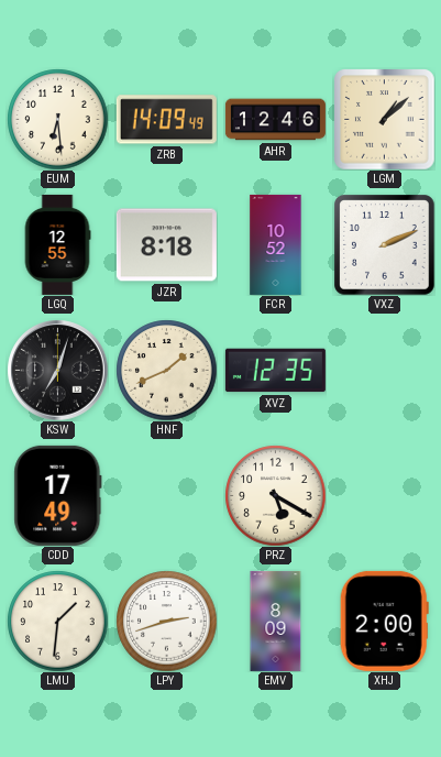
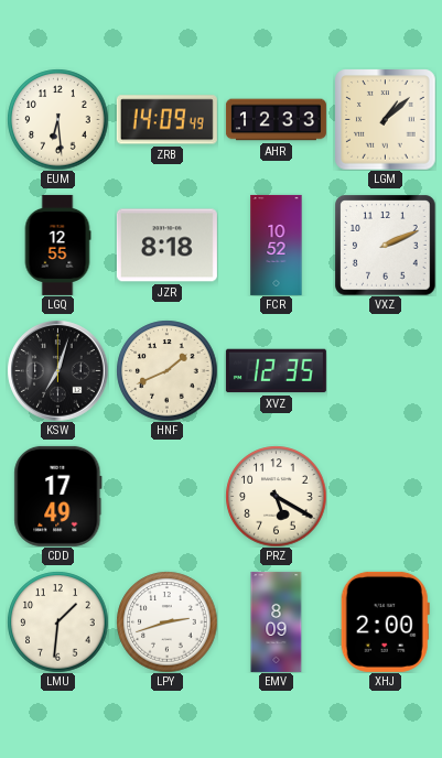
AHR: 12:46 -> 12:33 (276, 120)
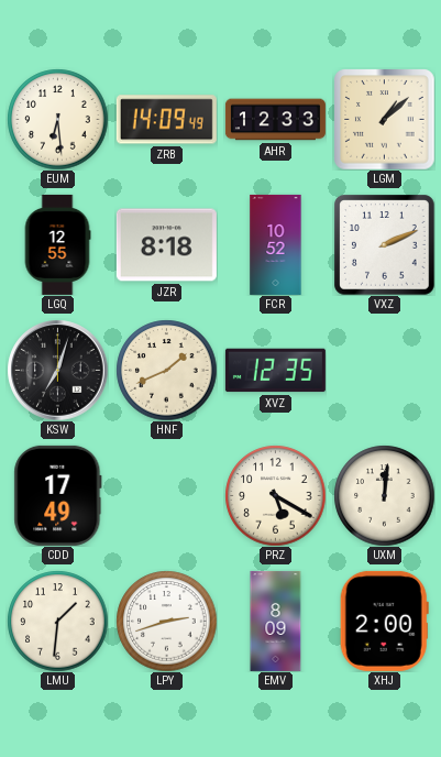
UXM: none -> 12:01 (384, 495)
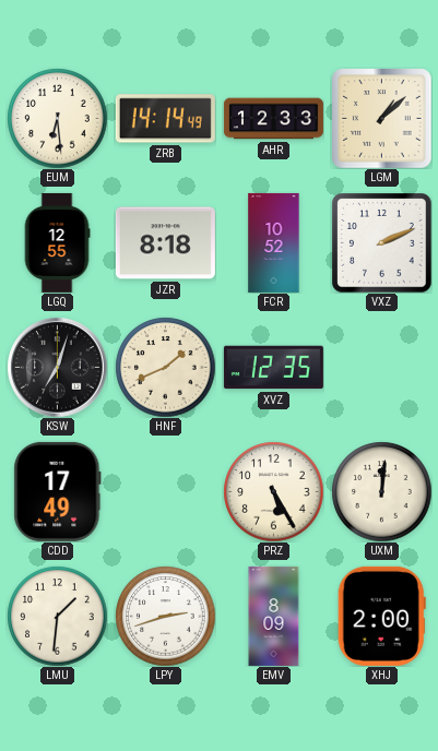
ZRB: 14:09 -> 14:14 (165, 119)
PRZ: 5:20 -> 5:25 (273, 491)
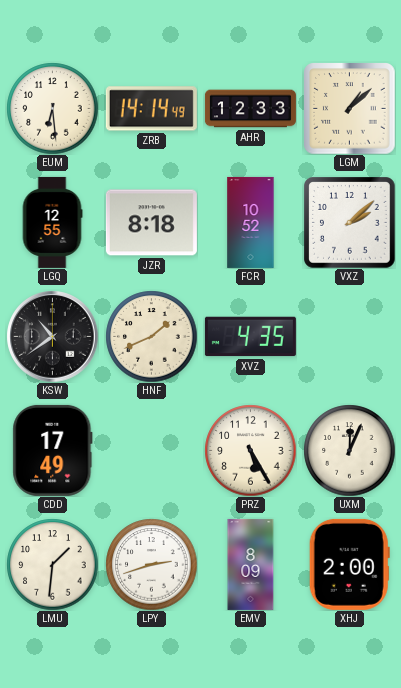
VXZ: 2:11 -> 2:08 (349, 222)
KSW: 7:03 -> 10:39 (52, 336)
XVZ: 12:35 -> 4:35 (250, 337)
UXM: 12:01 -> 12:04 (349, 450)
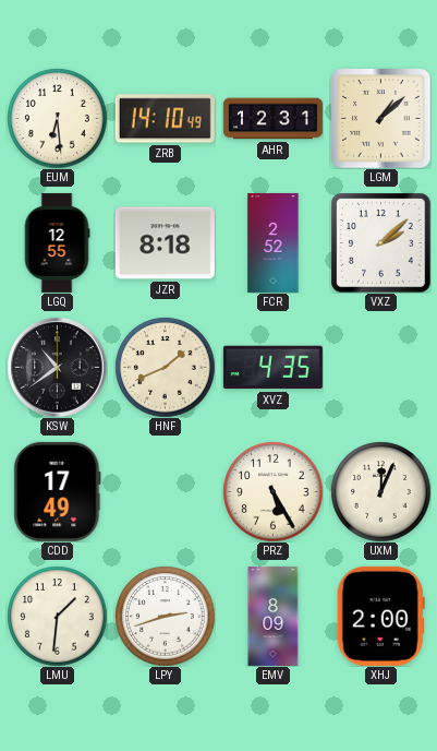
ZRB: 14:14 -> 14:10 (165, 119)
AHR: 12:33 -> 12:31 (272, 119)
FCR: 10:52 -> 2:52 (274, 242)
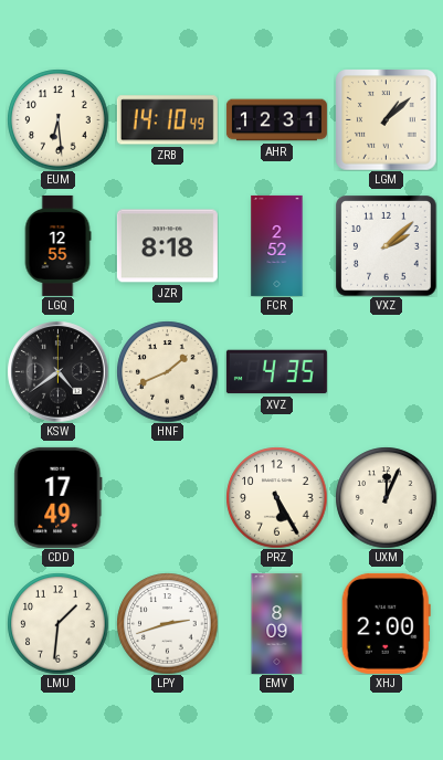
KSW: 10:39 -> 4:39 (57, 371)
